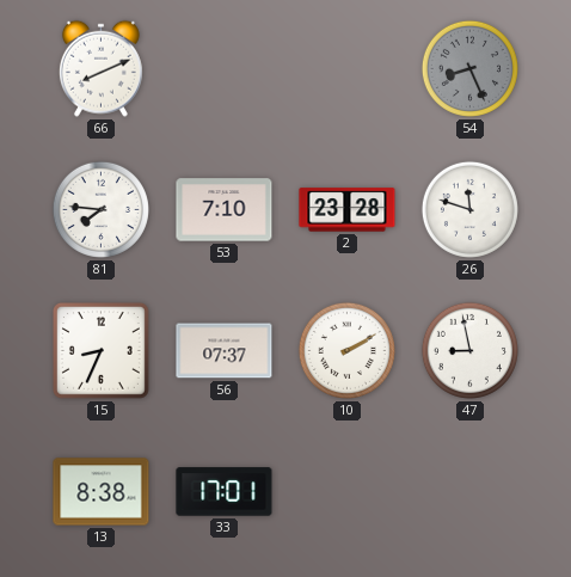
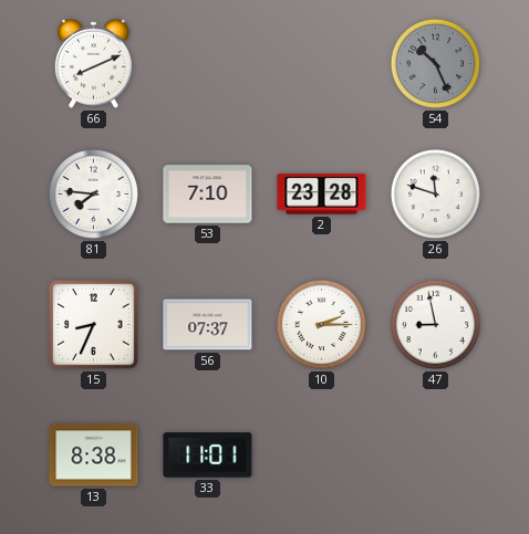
54: 8:26 -> 10:26 (435, 63)
10: 2:10 -> 2:15 (321, 324)
33: 17:01 -> 11:01 (208, 456)
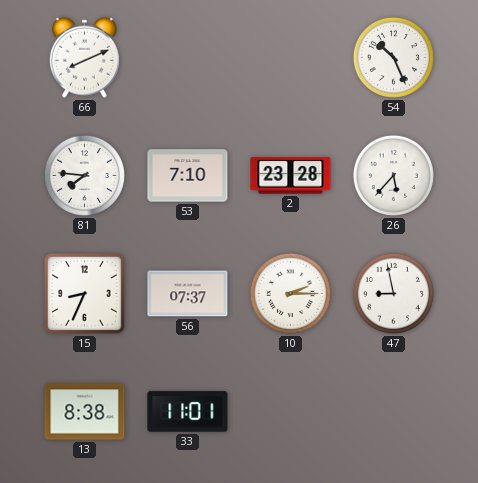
54 dial: grey -> white (393, 57)
26: 11:48 -> 5:37 (393, 175)
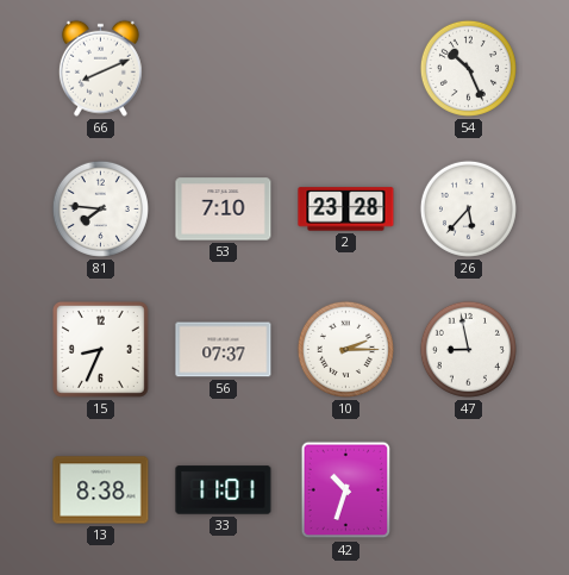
42: none -> 10:33 (346, 490)
